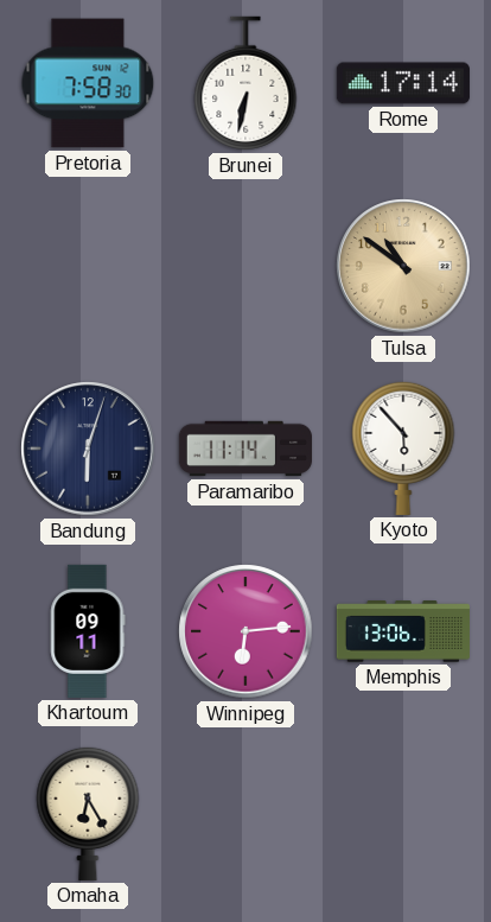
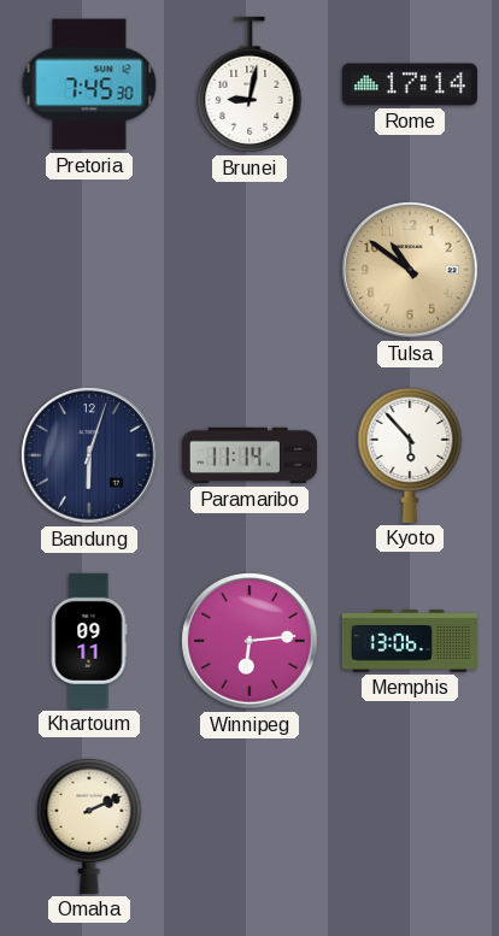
Pretoria: 7:58 -> 7:45 (89, 84)
Brunei: 6:32 -> 9:02 (249, 84)
Omaha: 6:25 -> 2:11 (89, 825)
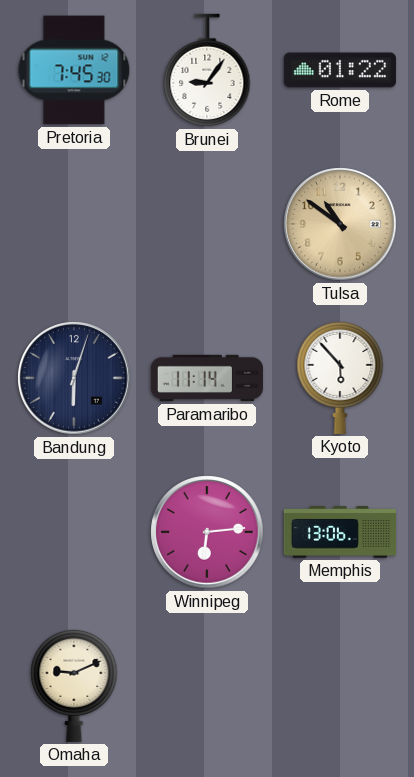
Brunei: 9:02 -> 9:06 (207, 70)
Rome: 17:14 -> 01:22 (340, 70)
Khartoum: 09:11 -> none (89, 641)
Omaha: 2:11 -> 9:11 (74, 685)
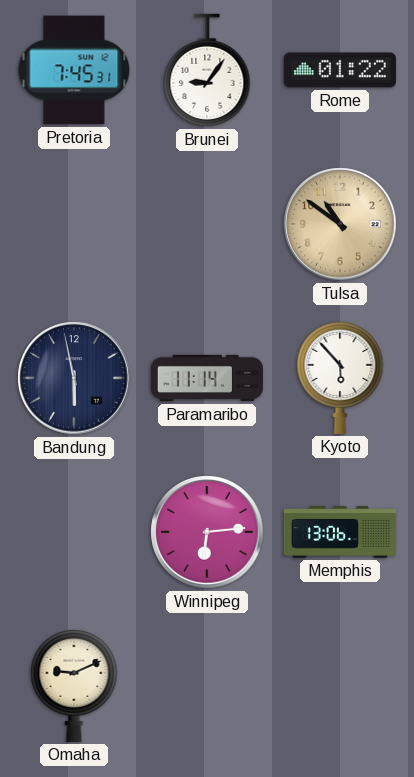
Pretoria: 7:45:30 -> 7:45:31 (74, 70)
Bandung: 6:03 -> 5:58 (74, 378)
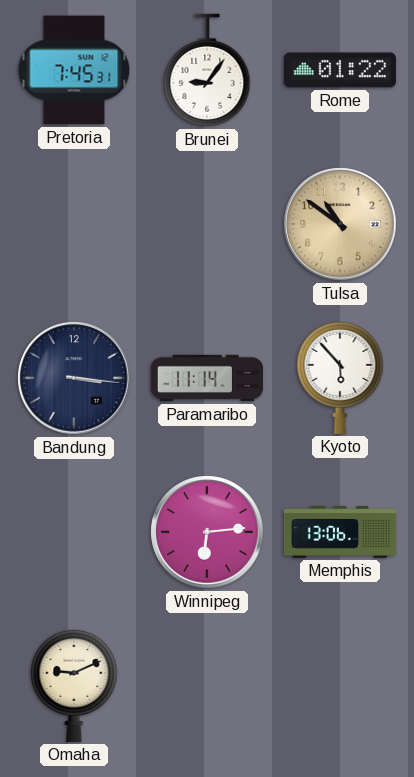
Bandung: 5:58 -> 3:16 (74, 378)
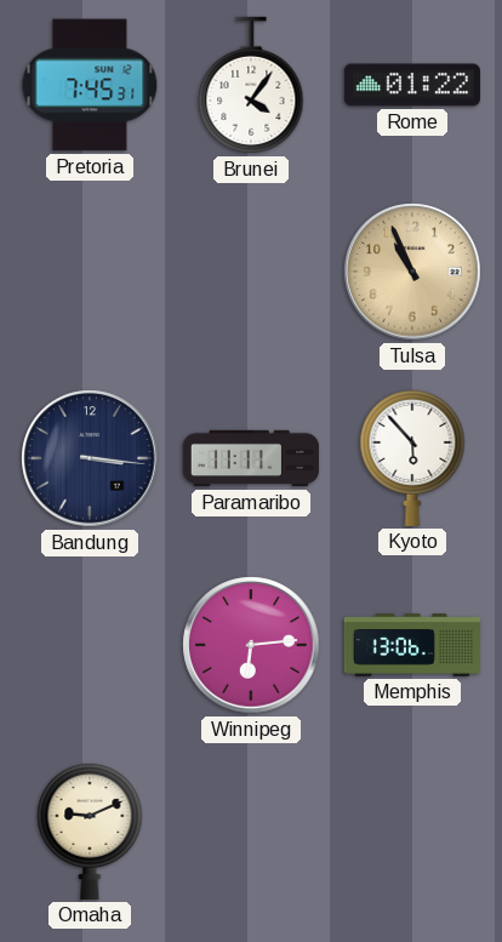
Brunei: 9:06 -> 4:06 (251, 85)
Tulsa: 10:51 -> 10:56 (412, 272)
Paramaribo: 11:14 -> 11:11 (251, 458)
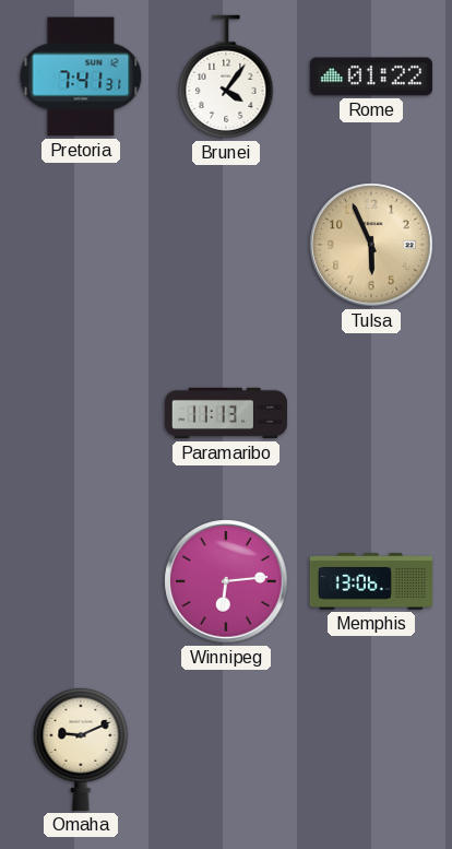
Pretoria: 7:45 -> 7:41 (81, 76)
Tulsa: 10:56 -> 5:56 (371, 245)
Bandung: 3:16 -> none (90, 458)
Paramaribo: 11:11 -> 11:13 (226, 413)
Kyoto: 5:53 -> none (412, 457)
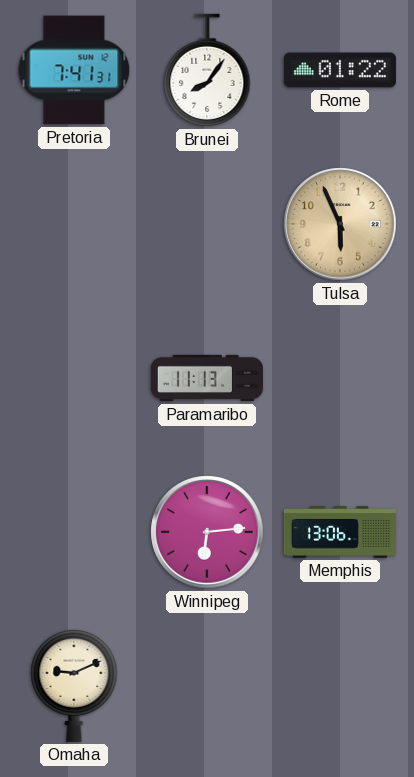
Brunei: 4:06 -> 8:06 (207, 70)
